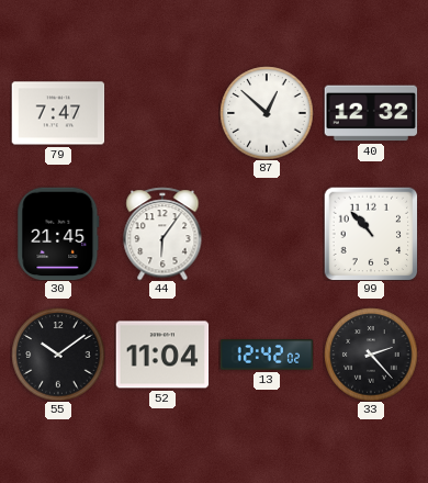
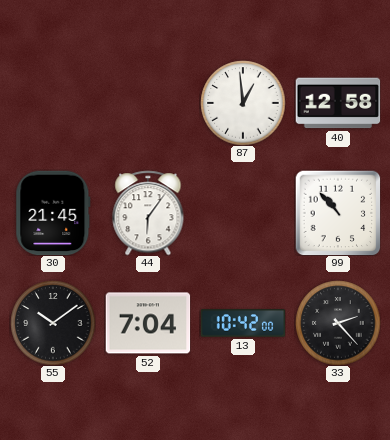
79: 7:47 -> none (58, 113)
87: 12:52 -> 12:59 (243, 103)
40: 12:32 -> 12:58 (338, 103)
52: 11:04 -> 7:04 (148, 323)
13: 12:42 -> 10:42 (243, 323)
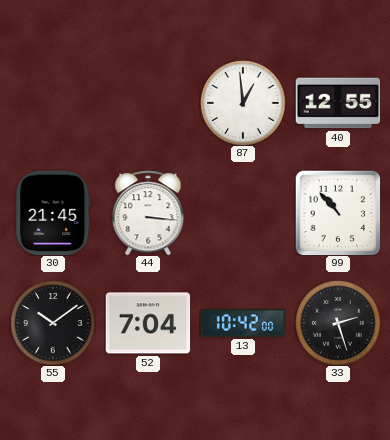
40: 12:58 -> 12:55 (338, 103)
44: 6:06 -> 3:16 (148, 213)
33: 2:23 -> 2:27 (338, 323)
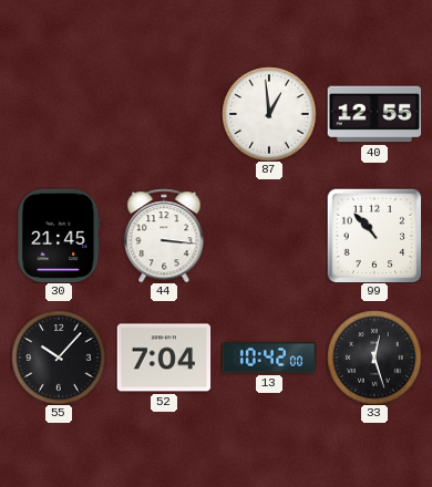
55: 10:09 -> 10:07 (59, 358)
33: 2:27 -> 12:27 (374, 358)
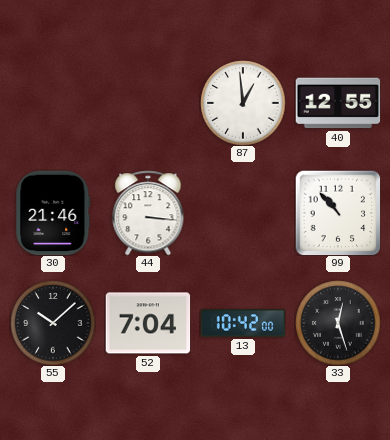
30: 21:45 -> 21:46 (53, 213)
55: 10:07 -> 10:08 (53, 323)
